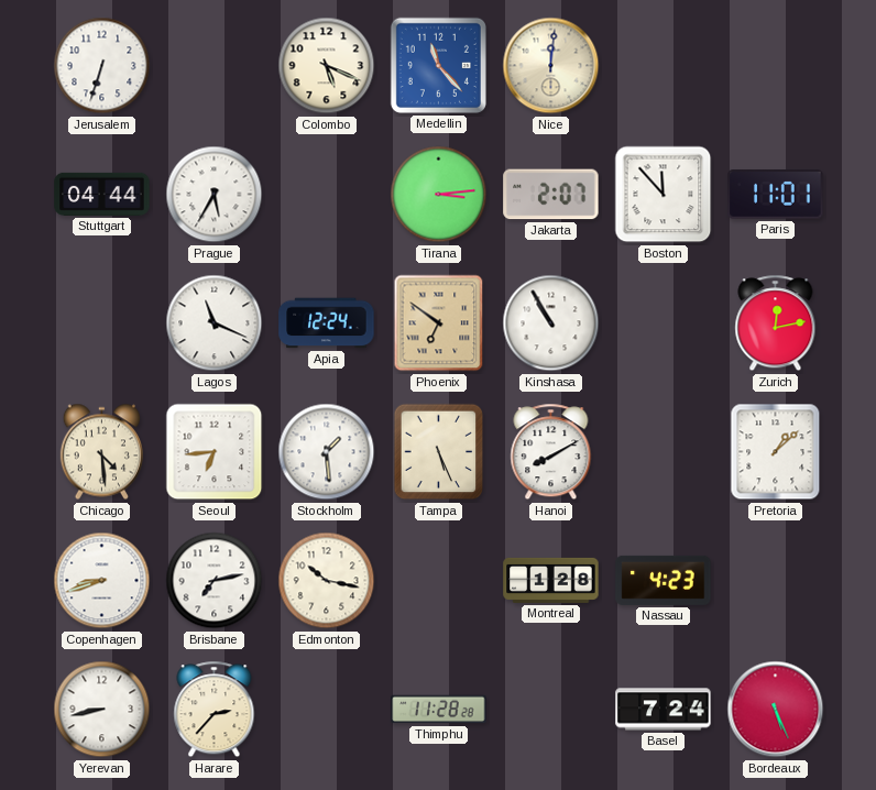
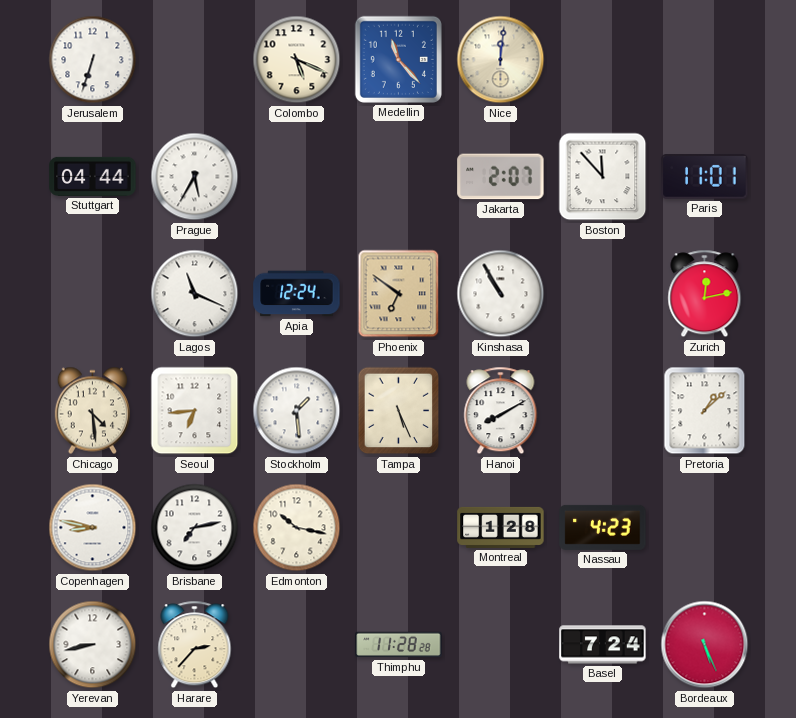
Tirana: 3:14 -> none (439, 195)
Copenhagen: 8:42 -> 8:47 (93, 528)
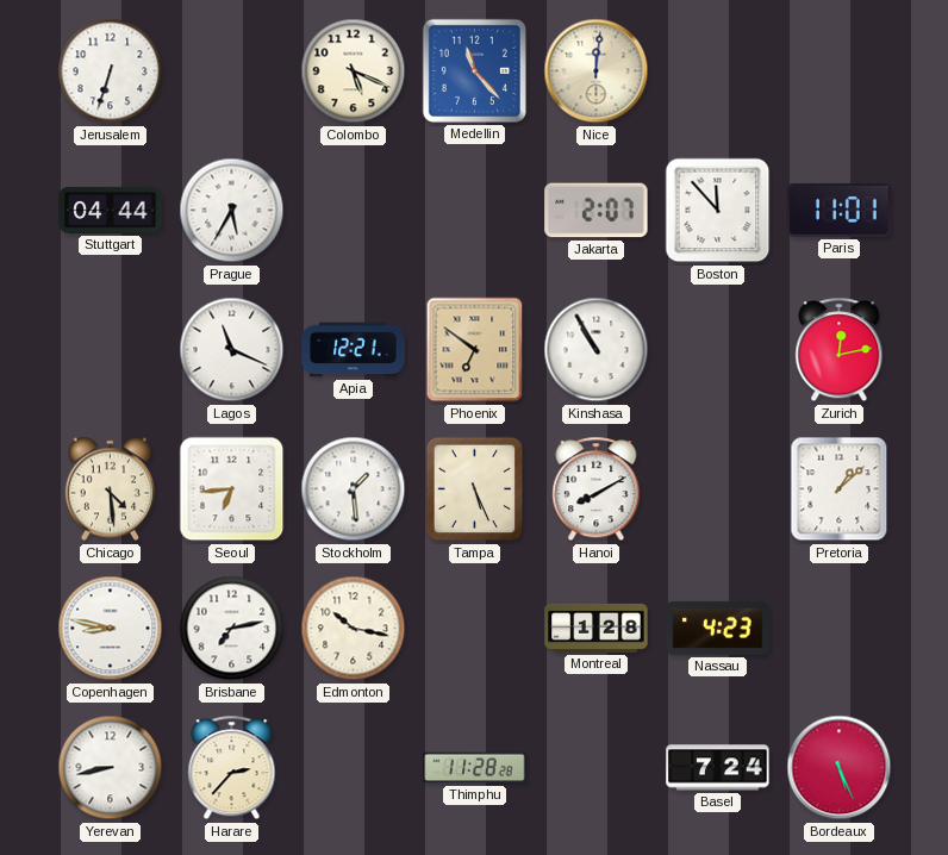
Apia: 12:24 -> 12:21 (354, 350)
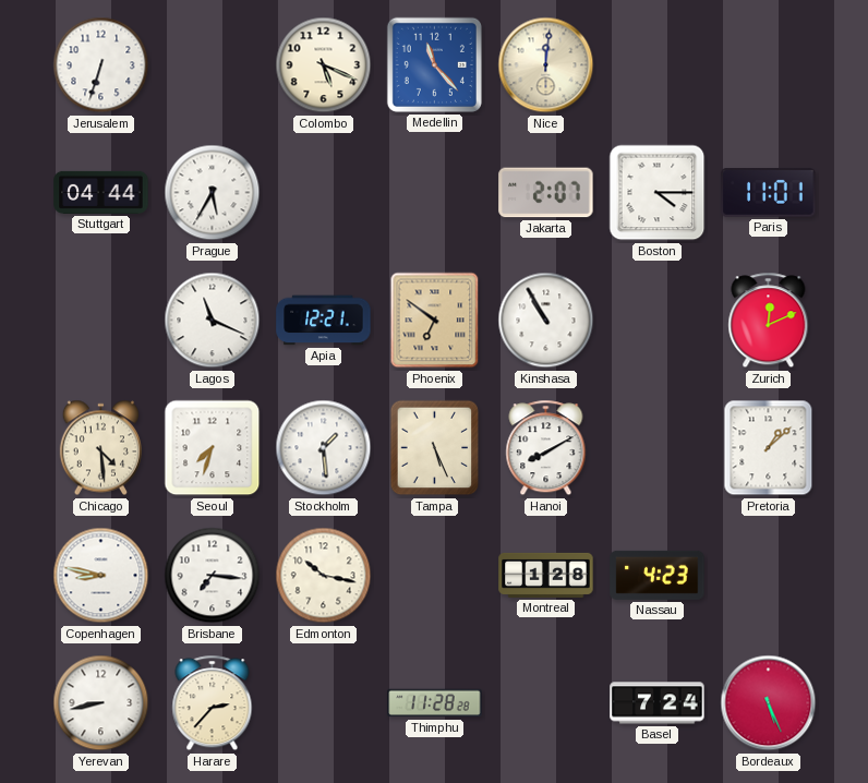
Boston: 11:53 -> 4:15 (658, 193)
Zurich: 12:13 -> 12:11 (769, 321)
Seoul: 6:44 -> 7:33 (213, 448)
Brisbane: 7:13 -> 7:16 (213, 576)
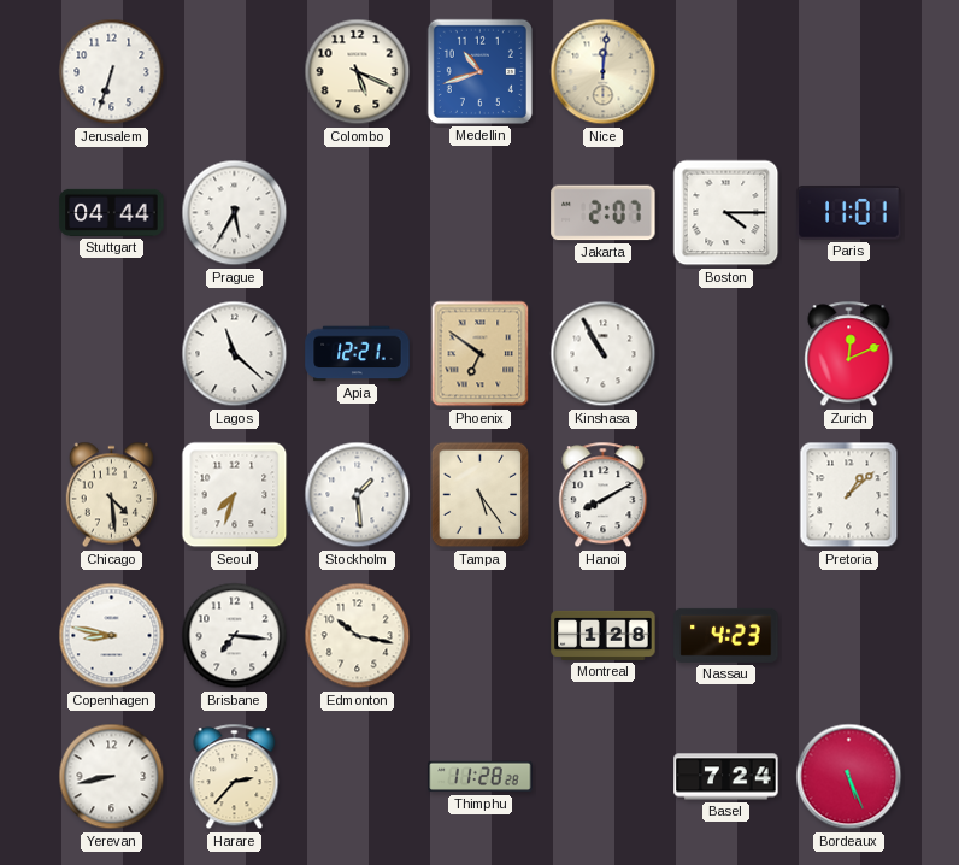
Medellin: 11:23 -> 10:42 (479, 71)
Lagos: 11:19 -> 11:22 (235, 354)
Tampa: 5:26 -> 5:24 (481, 495)
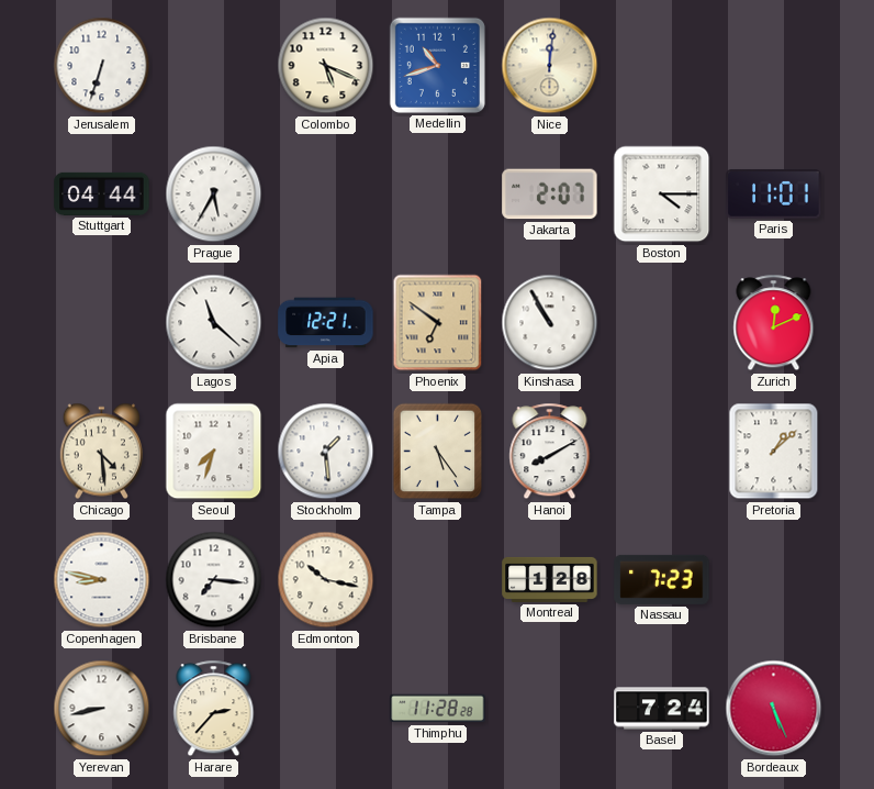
Nassau: 4:23 -> 7:23 (662, 579)
